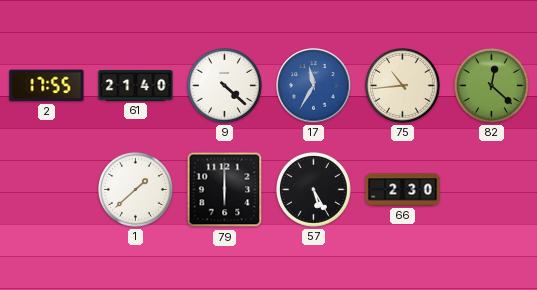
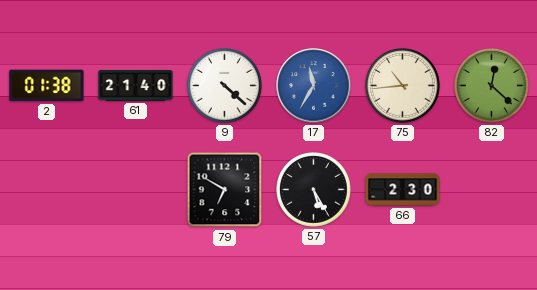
2: 17:55 -> 01:38 (47, 86)
1: 1:38 -> none (136, 190)
79: 6:00 -> 6:50 (225, 190)
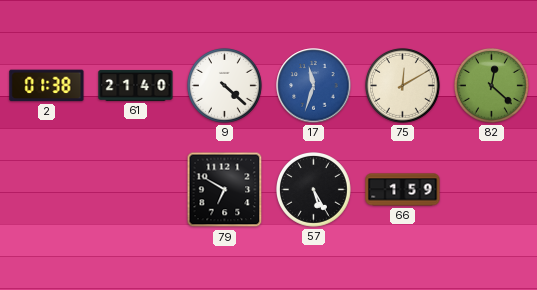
17: 11:35 -> 11:33 (314, 86)
75: 10:44 -> 12:10 (403, 86)
66: 2:30 -> 1:59 (403, 190)
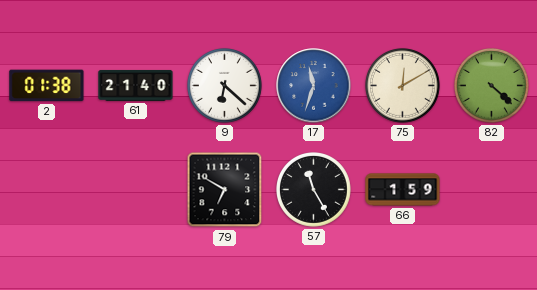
9: 4:22 -> 6:22 (225, 86)
82: 12:22 -> 4:22 (492, 86)
57: 5:25 -> 11:25 (314, 190)
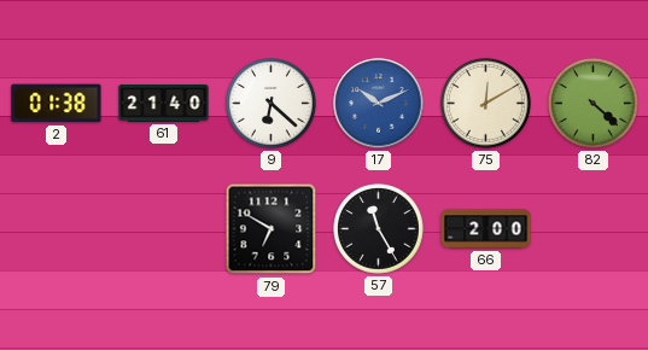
17: 11:33 -> 10:11 (379, 104)
66: 1:59 -> 2:00 (486, 229)
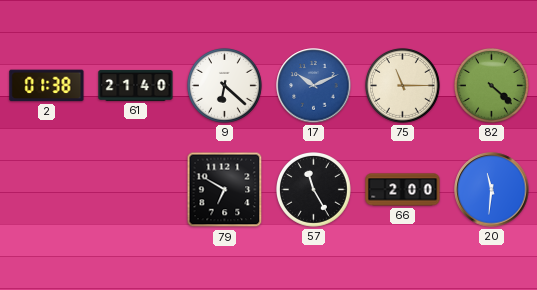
75: 12:10 -> 11:15 (403, 86)
20: none -> 11:31 (492, 190)
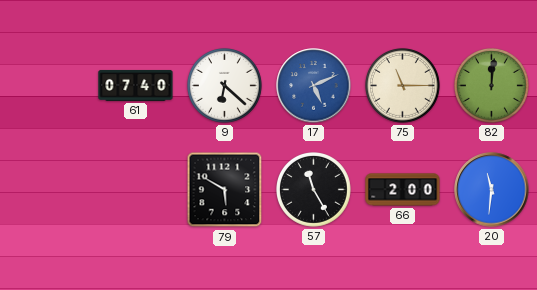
2: 01:38 -> none (47, 86)
61: 21:40 -> 07:40 (136, 85)
17: 10:11 -> 5:11 (314, 86)
82: 4:22 -> 12:01 (492, 86)
79: 6:50 -> 5:50 (225, 190)
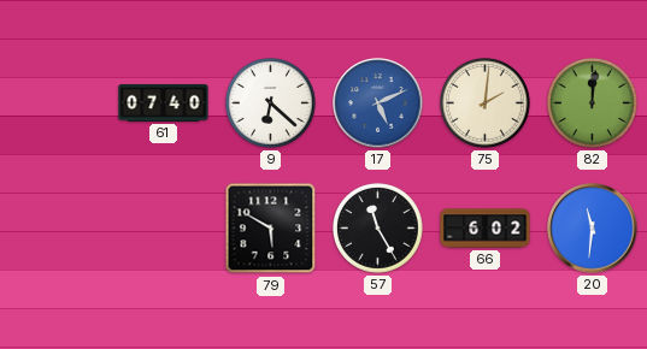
75: 11:15 -> 2:01 (486, 103)
66: 2:00 -> 6:02 (486, 229)
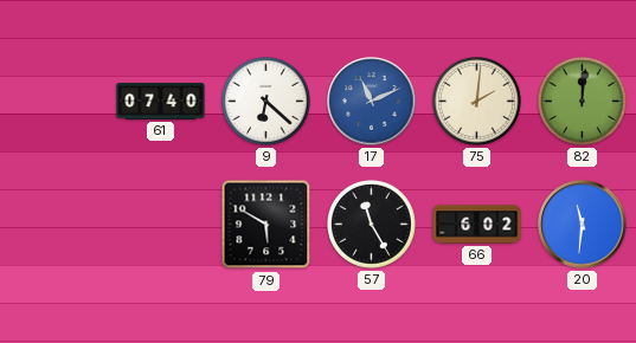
17: 5:11 -> 11:11 (372, 102)
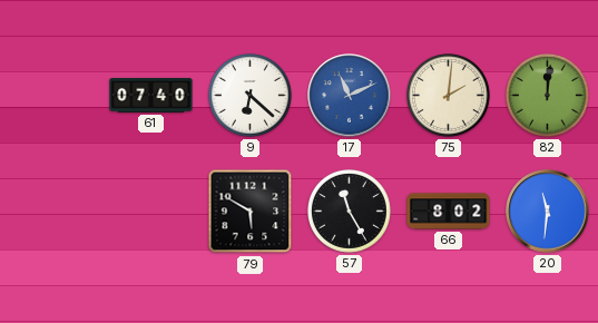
66: 6:02 -> 8:02 (449, 212)
